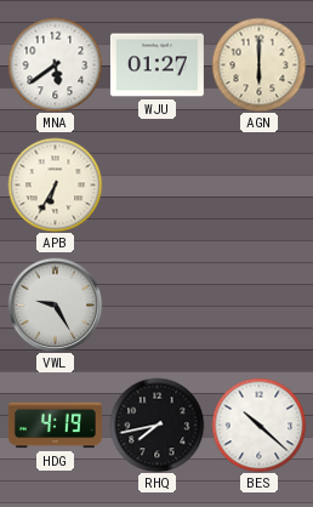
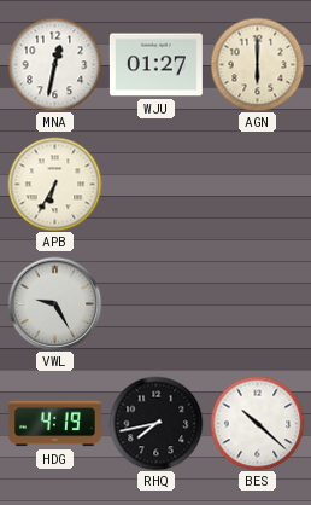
MNA: 5:39 -> 12:32 (54, 64)
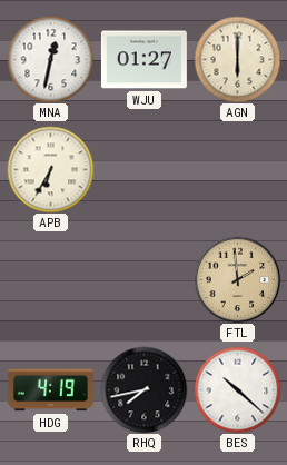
VWL: 9:25 -> none (54, 303)
FTL: none -> 1:59 (237, 279)
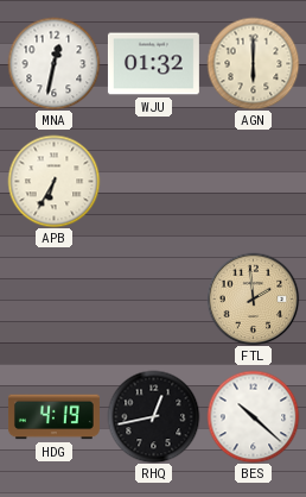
WJU: 01:27 -> 01:32 (153, 64)
RHQ: 7:43 -> 12:43 (153, 416)
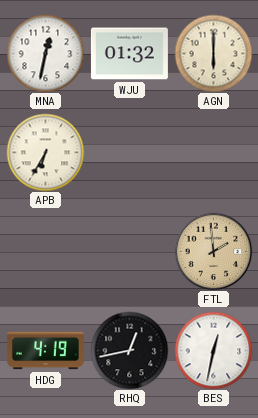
BES: 10:22 -> 12:32 (213, 350)
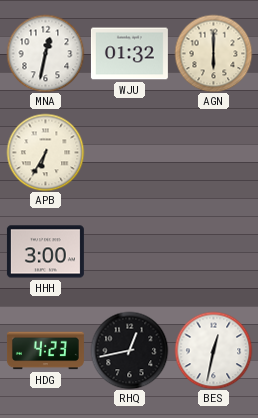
HHH: none -> 3:00 (45, 252)
FTL: 1:59 -> none (213, 251)
HDG: 4:19 -> 4:23 (45, 351)
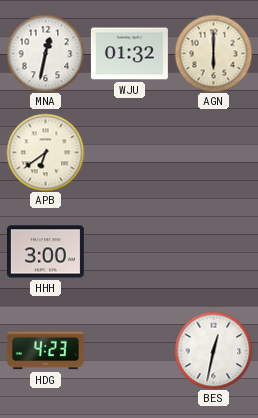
APB: 6:35 -> 6:39 (45, 152)
RHQ: 12:43 -> none (129, 350)
